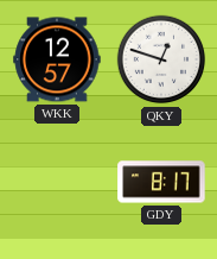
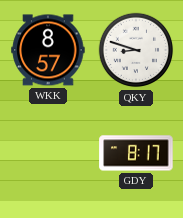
WKK: 12:57 -> 8:57 (48, 50)
QKY: 12:48 -> 8:48 (136, 50)
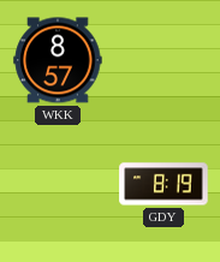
QKY: 8:48 -> none (136, 50)
GDY: 8:17 -> 8:19 (163, 184)
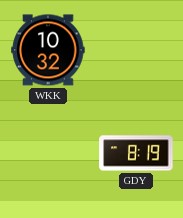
WKK: 8:57 -> 10:32 (48, 50)
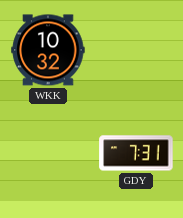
GDY: 8:19 -> 7:31 (136, 153)
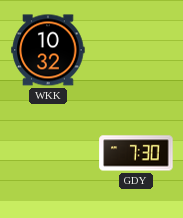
GDY: 7:31 -> 7:30 (136, 153)
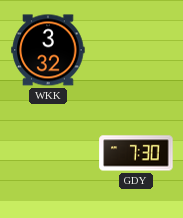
WKK: 10:32 -> 3:32 (48, 50)
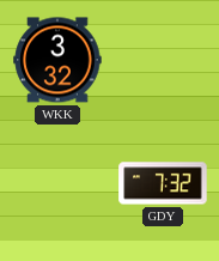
GDY: 7:30 -> 7:32 (163, 183)
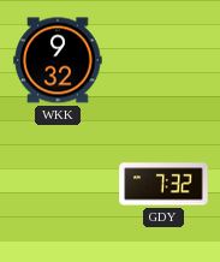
WKK: 3:32 -> 9:32 (58, 60)
